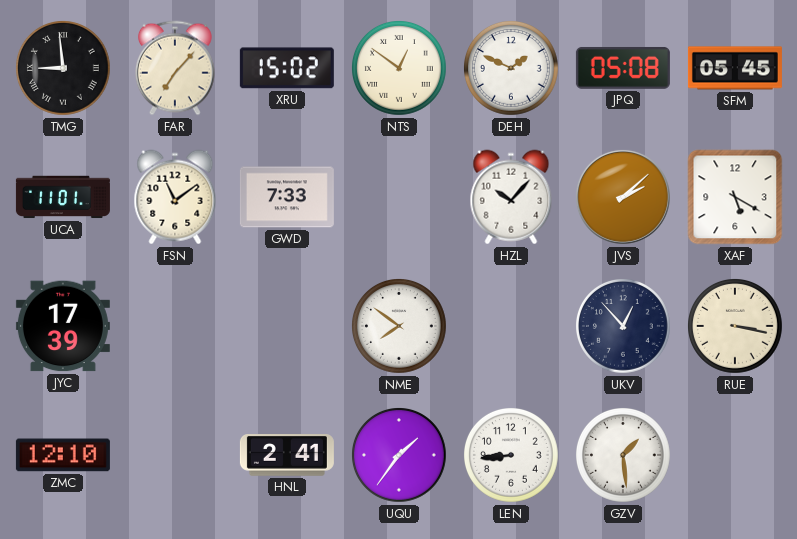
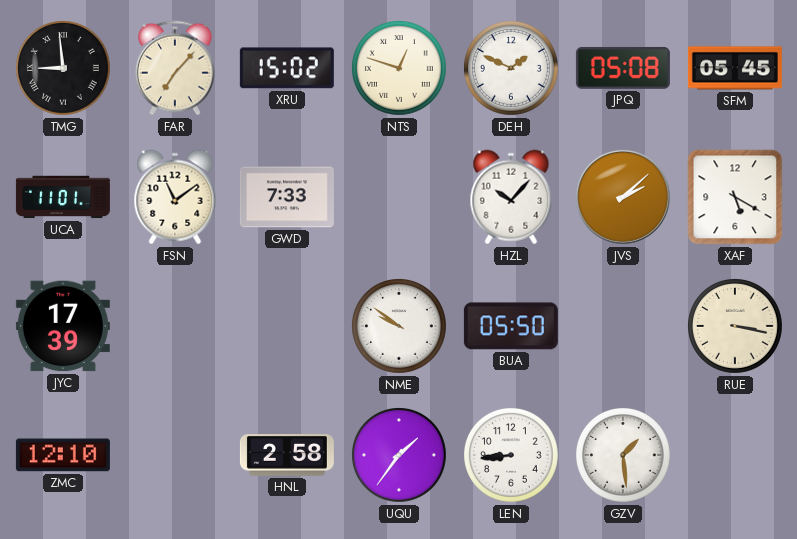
NTS: 12:51 -> 12:48 (400, 69)
NME: 7:51 -> 9:51 (400, 327)
BUA: none -> 05:50 (511, 326)
UKV: 12:53 -> none (624, 327)
HNL: 2:41 -> 2:58 (287, 456)
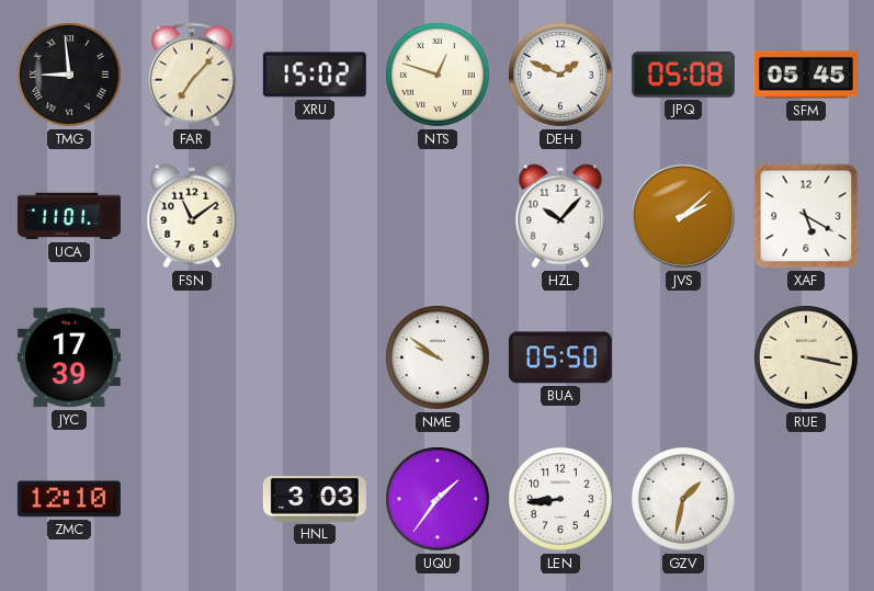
GWD: 7:33 -> none (287, 197)
HNL: 2:58 -> 3:03 (315, 500)
GZV: 1:29 -> 1:32 (684, 500)
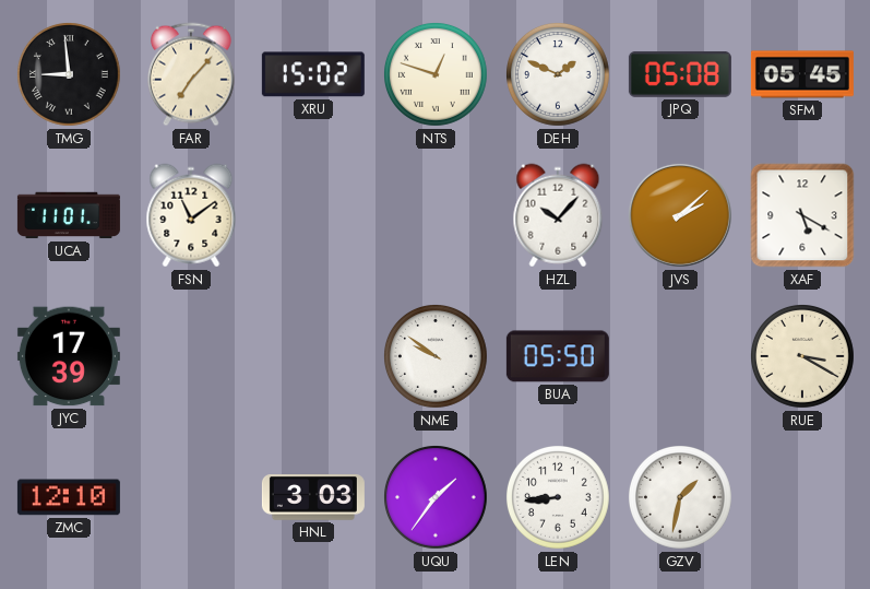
RUE: 3:17 -> 3:20 (803, 357)
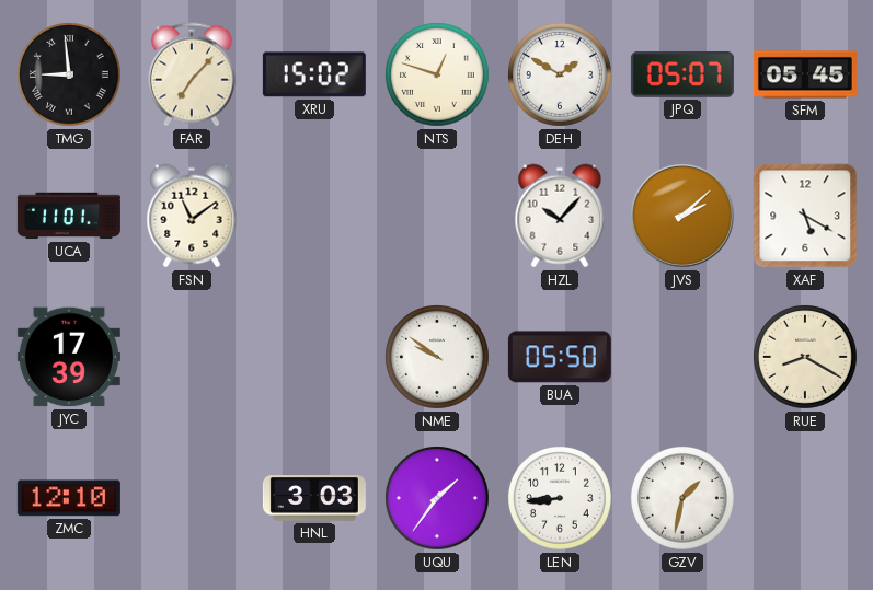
DEH: 1:49 -> 1:50 (561, 76)
JPQ: 05:08 -> 05:07 (682, 74)
RUE: 3:20 -> 8:20 (806, 358)
